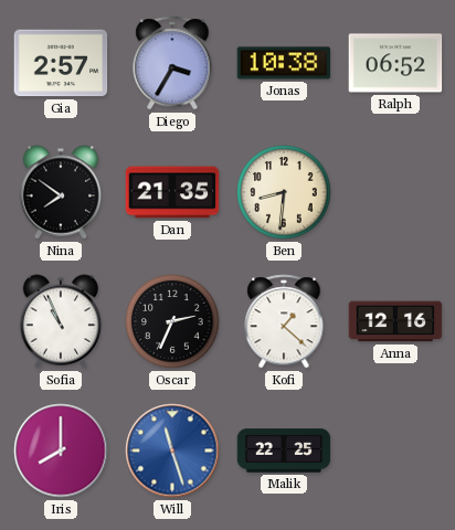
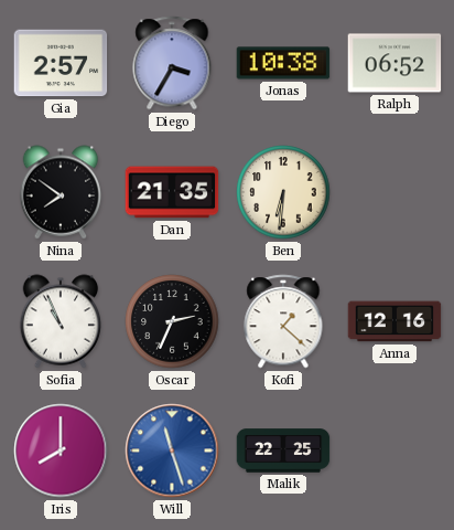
Ben: 8:31 -> 6:31 (283, 192)
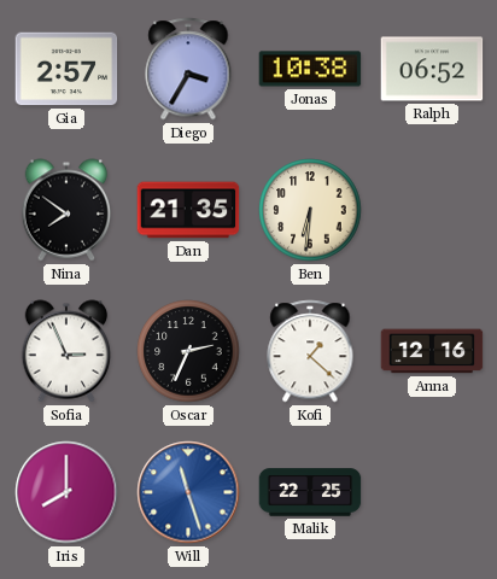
Sofia: 10:56 -> 2:56 (66, 351)
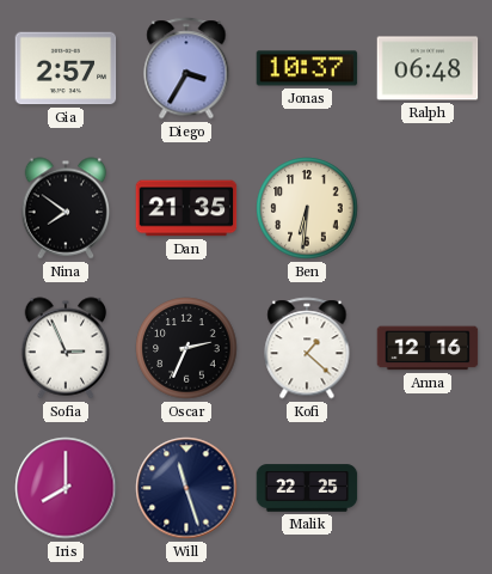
Jonas: 10:38 -> 10:37 (307, 68)
Ralph: 06:52 -> 06:48 (428, 68)
Will dial: blue -> navy (186, 488)
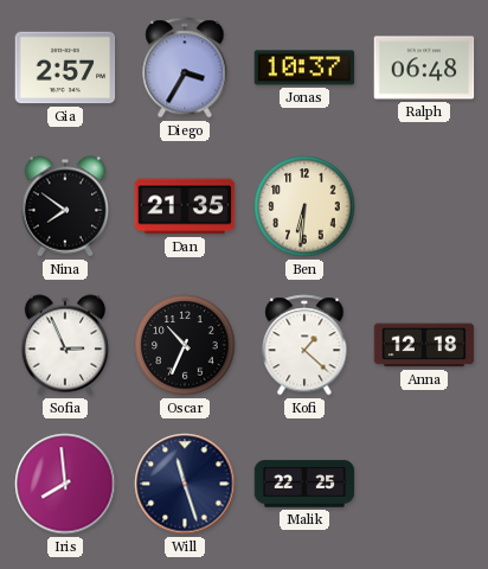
Oscar: 2:34 -> 10:34 (185, 345)
Anna: 12:16 -> 12:18 (424, 345)
Iris: 8:00 -> 7:59 (65, 484)
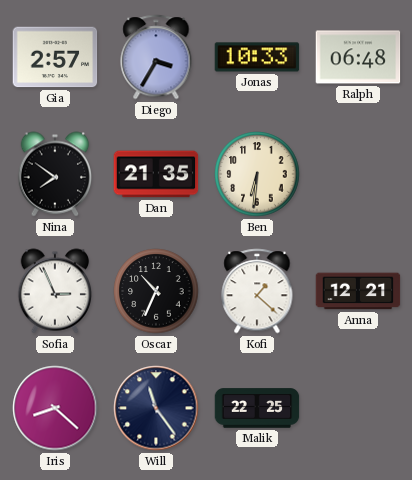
Jonas: 10:37 -> 10:33 (257, 57)
Anna: 12:18 -> 12:21 (358, 291)
Iris: 7:59 -> 8:22 (55, 408)
Will: 11:27 -> 11:24 (156, 408)
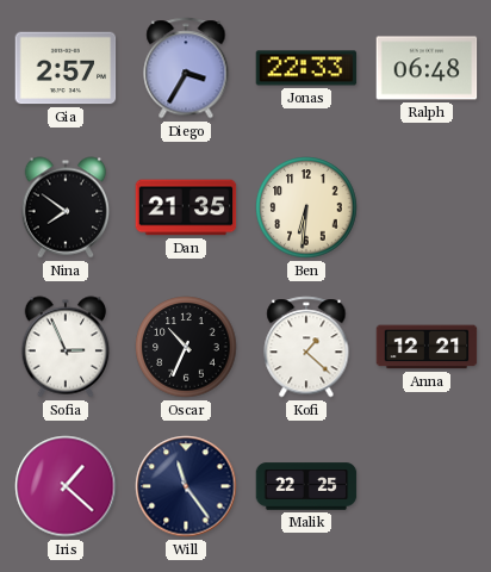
Jonas: 10:33 -> 22:33 (306, 68)
Iris: 8:22 -> 1:22 (66, 486)
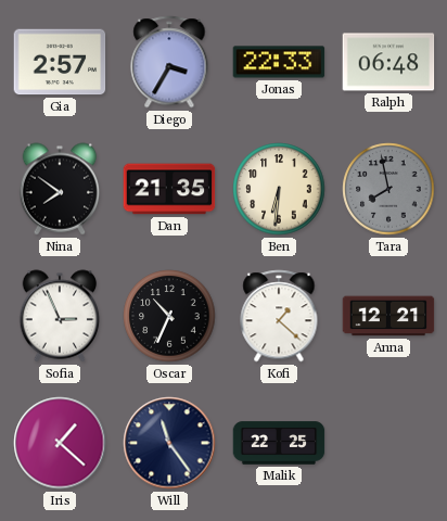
Tara: none -> 7:58 (388, 189)
